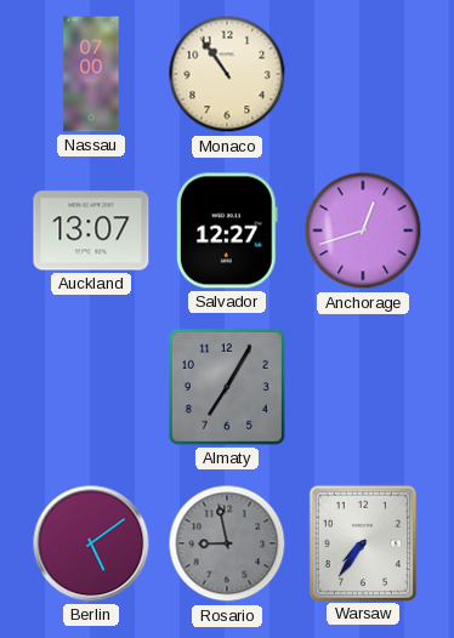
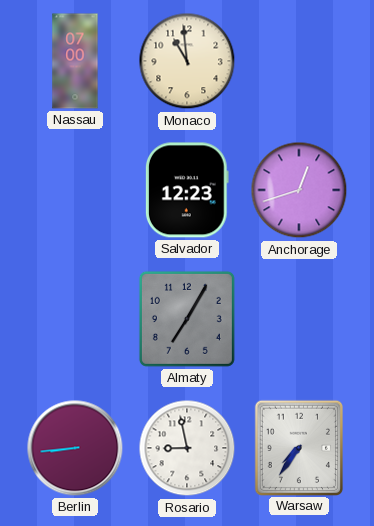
Monaco: 10:54 -> 10:59 (187, 61)
Auckland: 13:07 -> none (91, 230)
Salvador: 12:27 -> 12:23 (187, 190)
Berlin: 5:09 -> 8:44 (75, 448)
Rosario dial: grey -> white (187, 448)
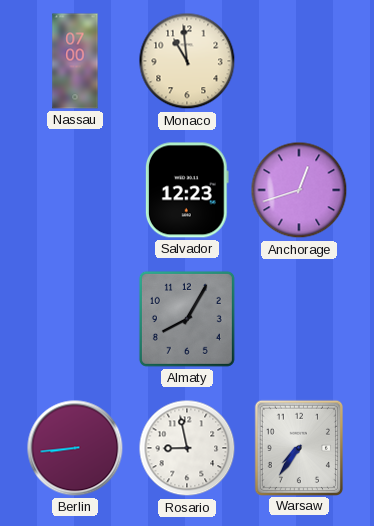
Almaty: 7:05 -> 8:05 (187, 319)
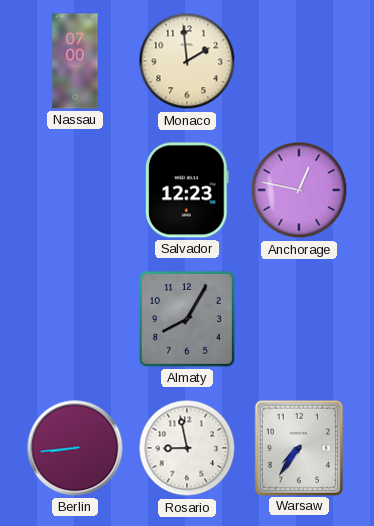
Monaco: 10:59 -> 1:59 (187, 61)
Anchorage: 12:42 -> 12:47 (299, 190)
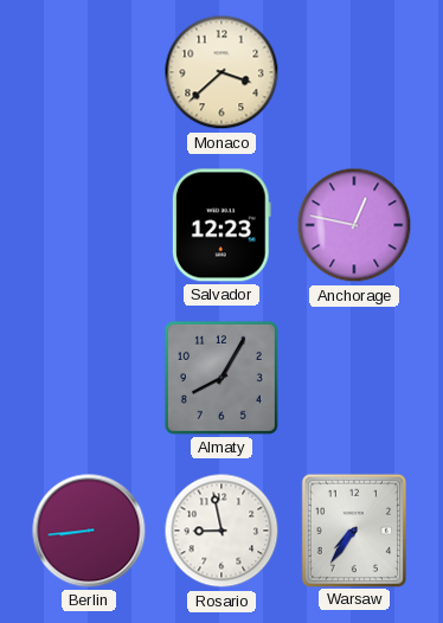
Nassau: 07:00 -> none (75, 61)
Monaco: 1:59 -> 3:38 (221, 72)
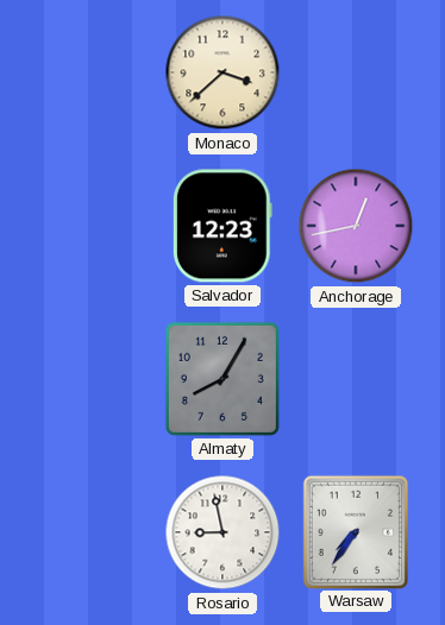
Anchorage: 12:47 -> 12:43 (356, 226)
Berlin: 8:44 -> none (89, 531)
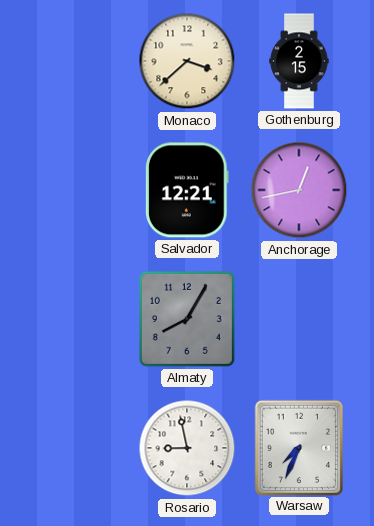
Gothenburg: none -> 2:15 (299, 61)
Salvador: 12:23 -> 12:21 (187, 190)
Warsaw: 7:36 -> 7:34 (298, 447)
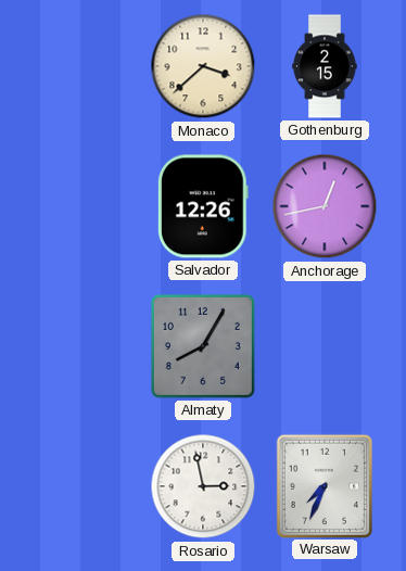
Salvador: 12:21 -> 12:26 (203, 206)
Rosario: 8:58 -> 2:58 (203, 486)
